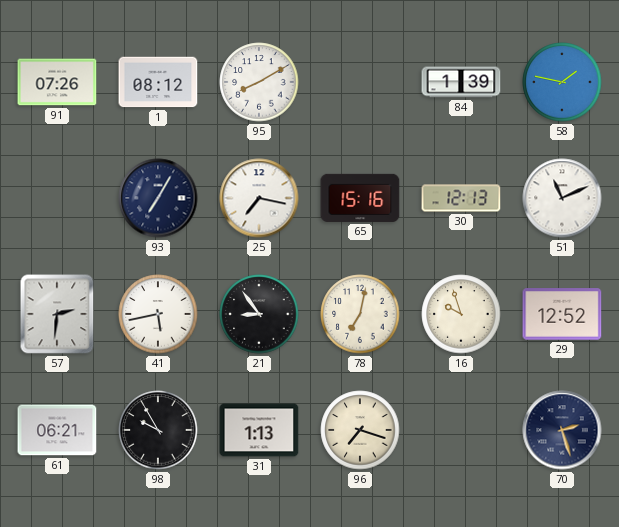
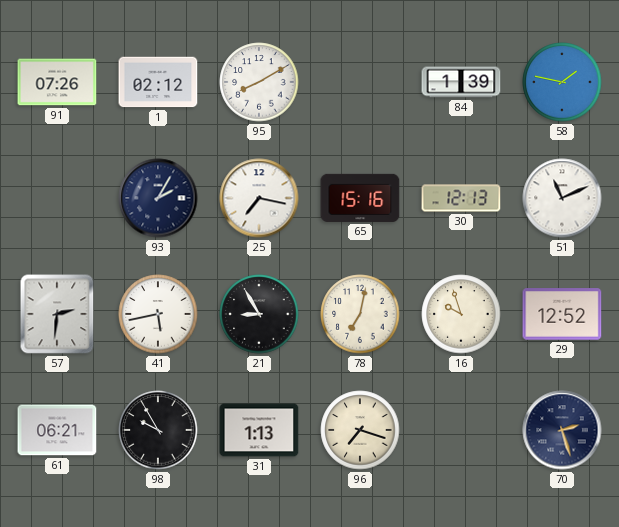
1: 08:12 -> 02:12 (158, 82)
93: 7:05 -> 2:05 (158, 198)
21: 8:54 -> 8:55 (259, 314)
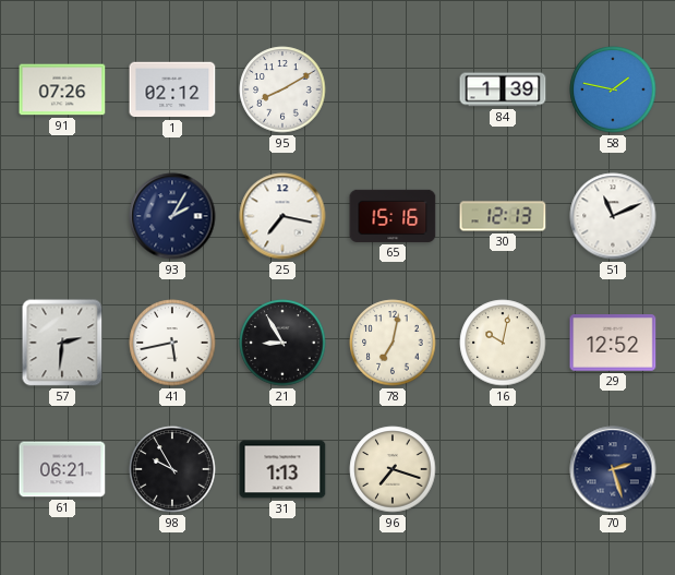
16: 9:57 -> 10:02 (503, 343)
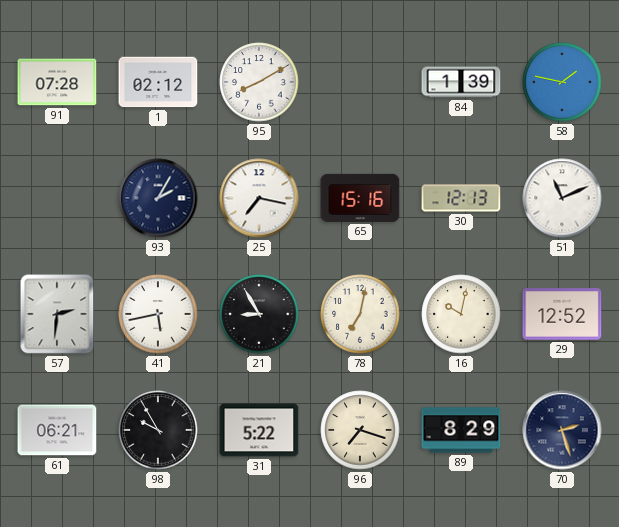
91: 07:26 -> 07:28 (57, 82)
31: 1:13 -> 5:22 (259, 430)
89: none -> 8:29 (461, 430)
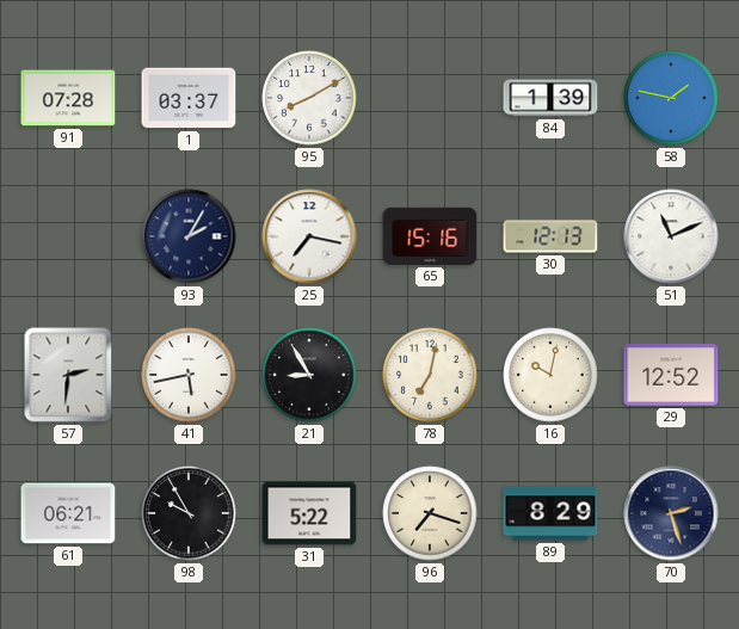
1: 02:12 -> 03:37 (189, 98)
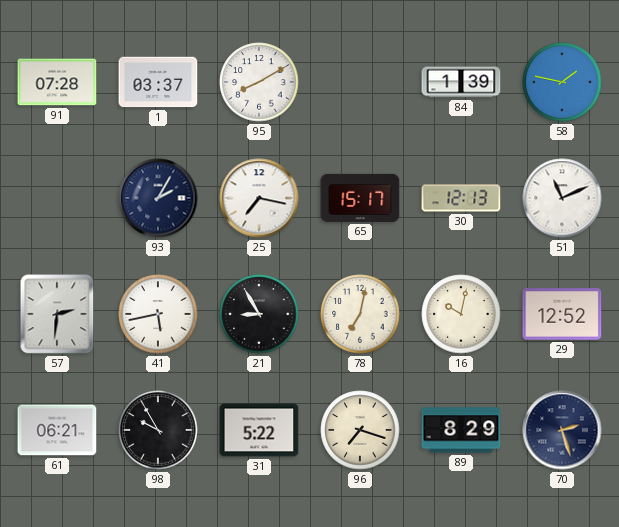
65: 15:16 -> 15:17 (360, 198)
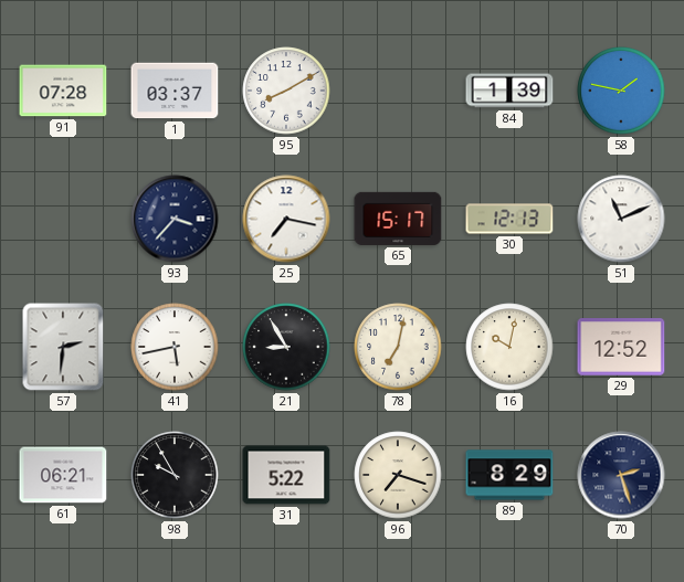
93: 2:05 -> 3:37 (175, 219)
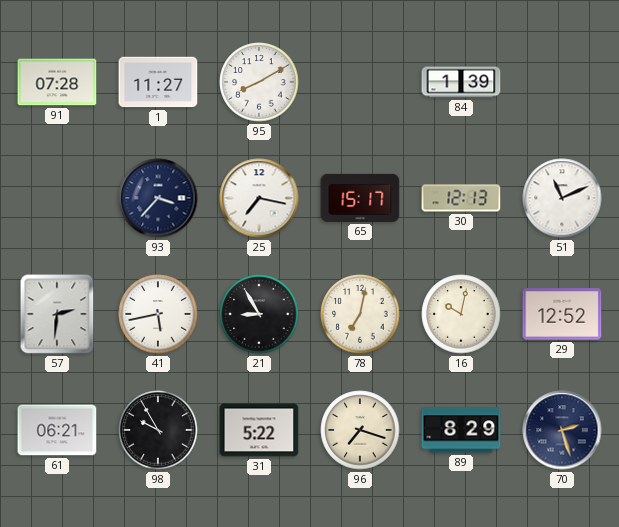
1: 03:37 -> 11:27 (158, 82)
58: 1:47 -> none (621, 91)
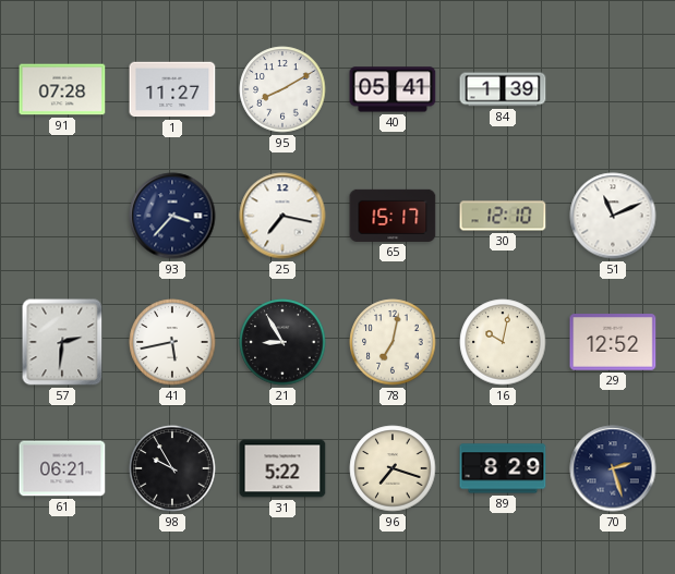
40: none -> 05:41 (393, 89)
30: 12:13 -> 12:10 (503, 216)
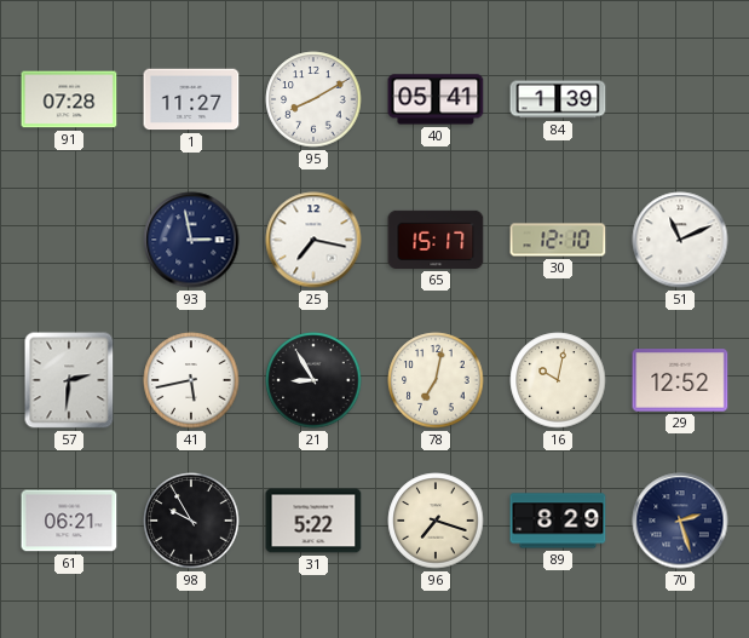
93: 3:37 -> 2:58 (191, 240)
